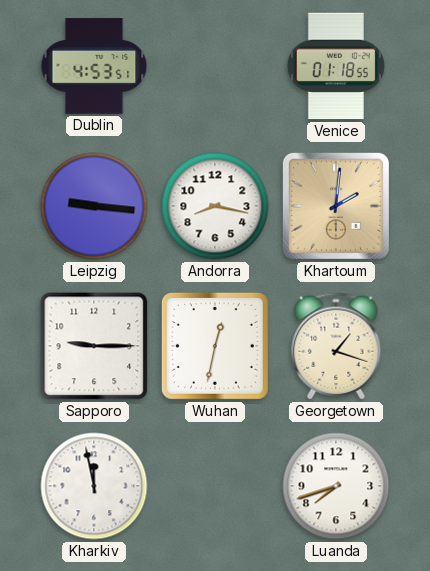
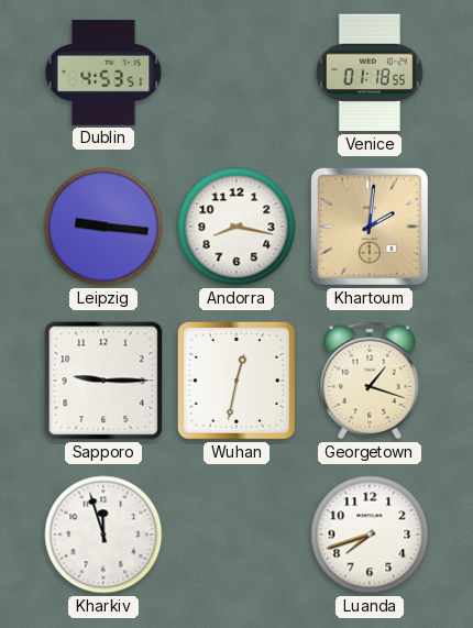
Kharkiv: 11:58 -> 11:57 (103, 535)
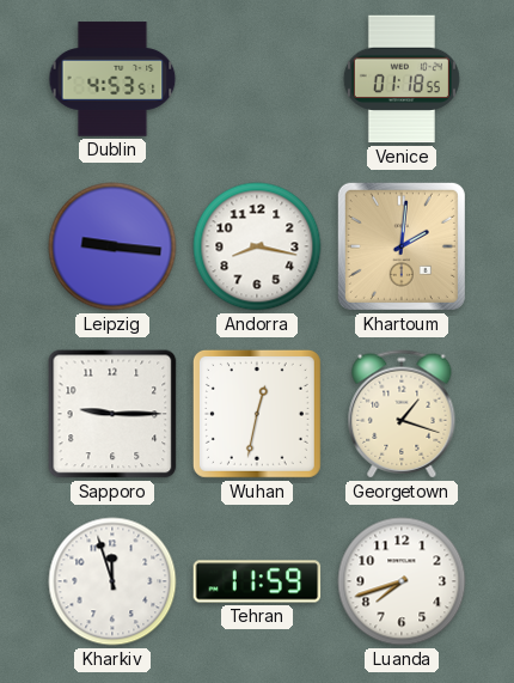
Tehran: none -> 11:59 (257, 581)
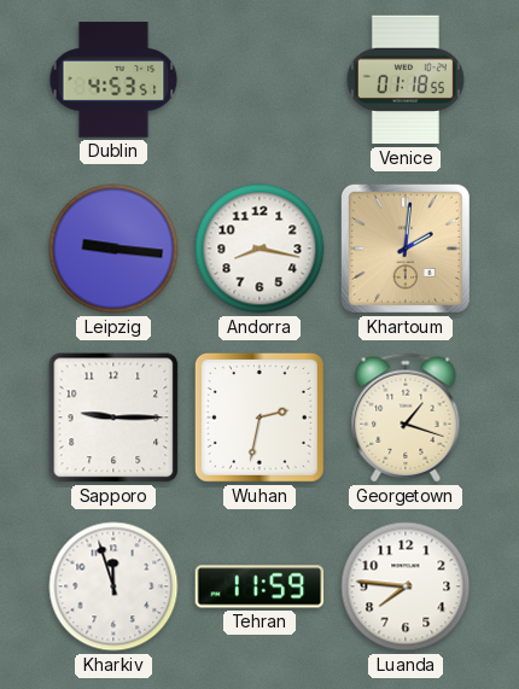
Wuhan: 12:32 -> 2:32 (259, 418)
Luanda: 7:42 -> 7:46 (406, 586)
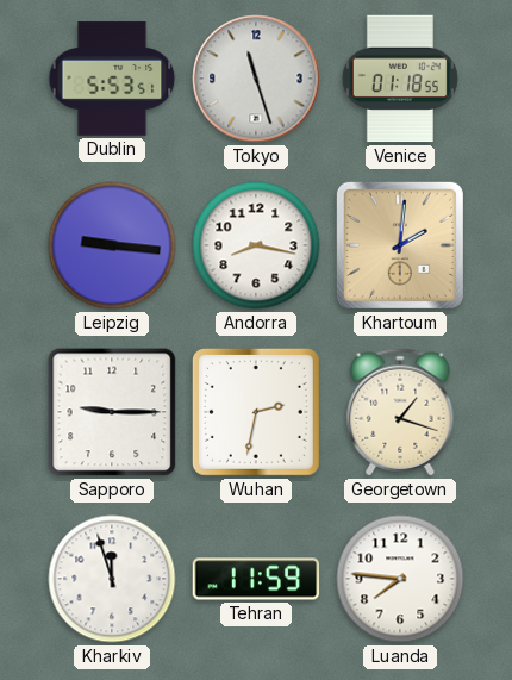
Dublin: 4:53 -> 5:53 (112, 79)
Tokyo: none -> 11:27 (256, 79)
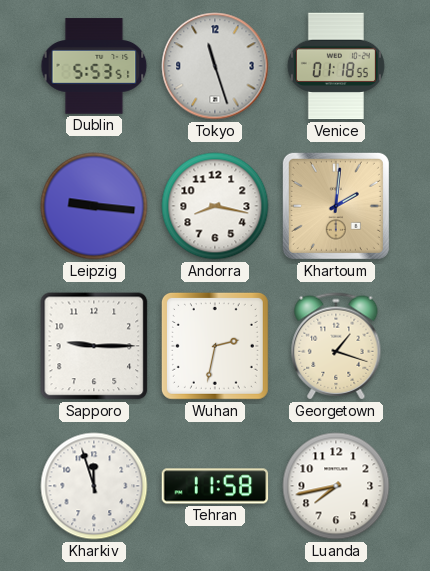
Tehran: 11:59 -> 11:58 (215, 486)
Luanda: 7:46 -> 7:43 (336, 486)
